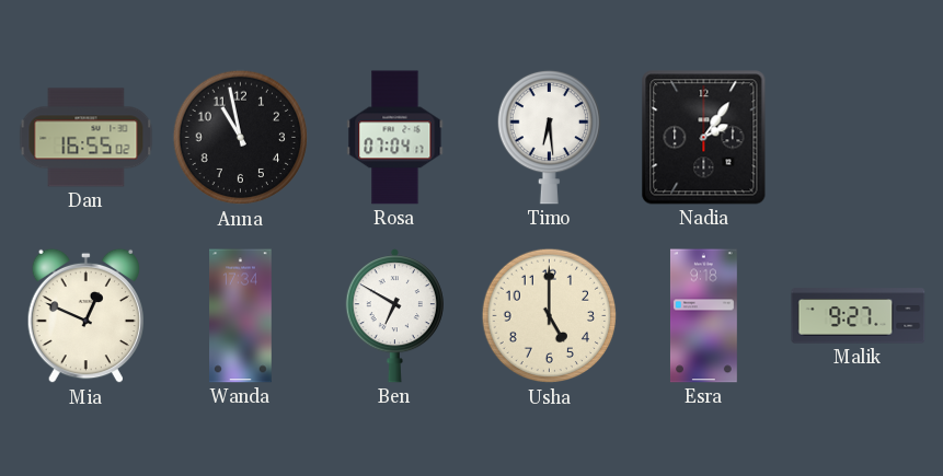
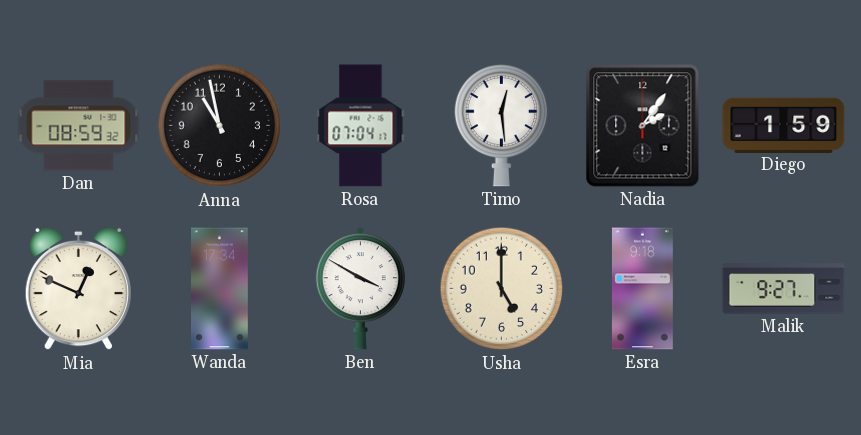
Dan: 16:55 -> 08:59 (79, 126)
Timo: 6:29 -> 12:29 (501, 125)
Diego: none -> 1:59 (784, 125)
Ben: 6:50 -> 3:50 (360, 289)
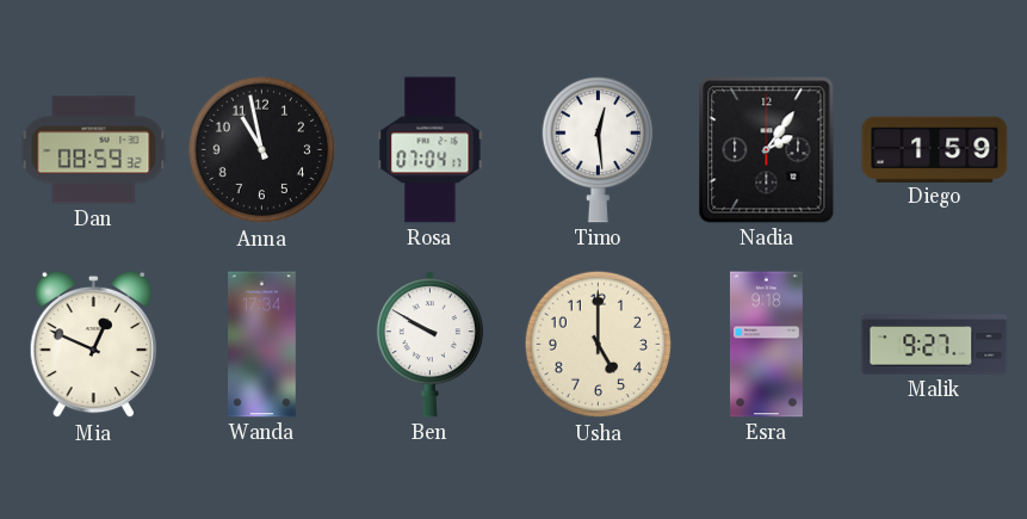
Ben: 3:50 -> 9:50 (429, 345)
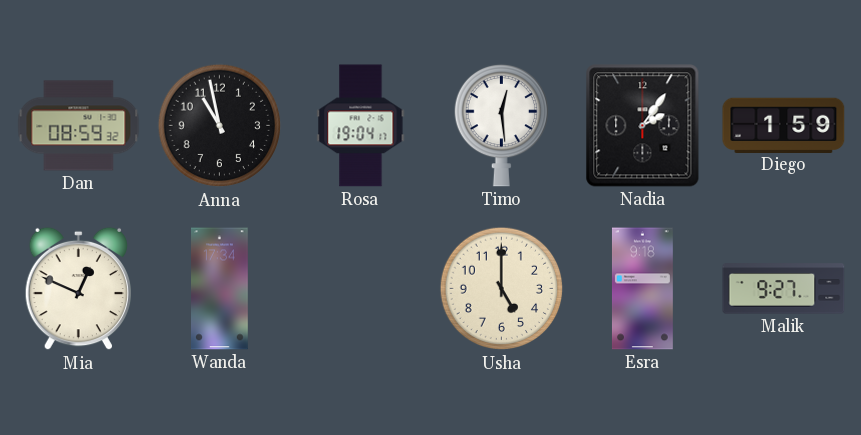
Rosa: 07:04 -> 19:04 (361, 126)
Ben: 9:50 -> none (429, 345)
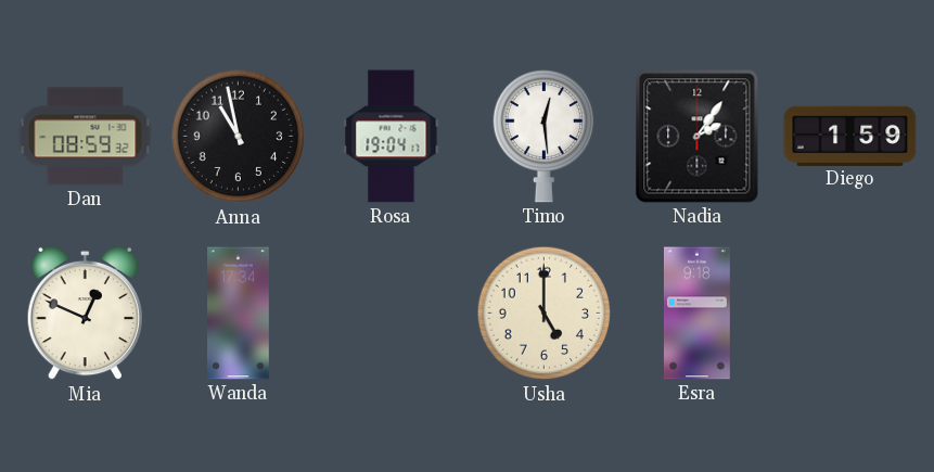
Malik: 9:27 -> none (784, 289)
